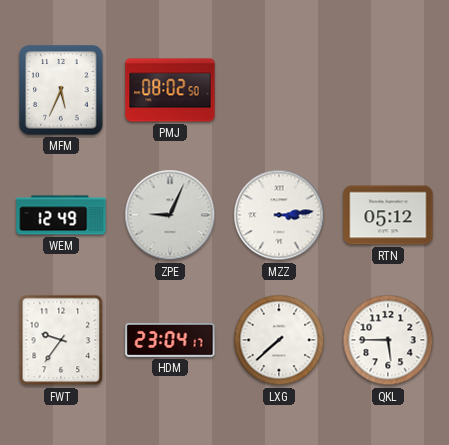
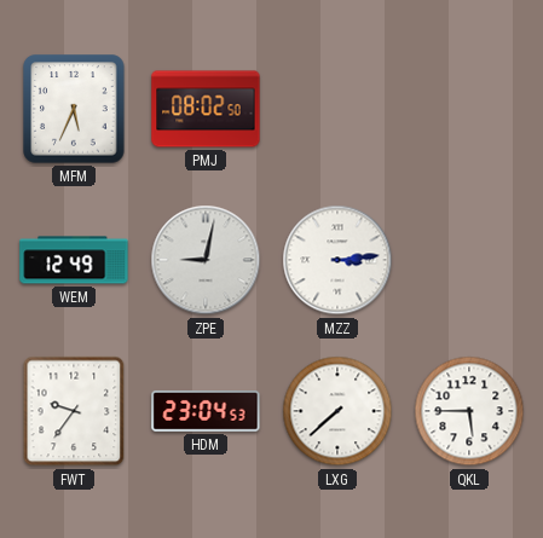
ZPE: 9:04 -> 9:02 (206, 260)
RTN: 05:12 -> none (388, 215)
HDM: 23:04:17 -> 23:04:53 (206, 411)
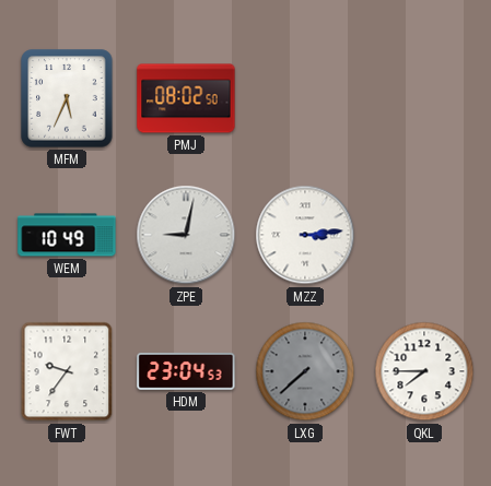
WEM: 12:49 -> 10:49 (67, 235)
LXG dial: white -> grey (305, 371)
QKL: 5:45 -> 7:45 (424, 371)
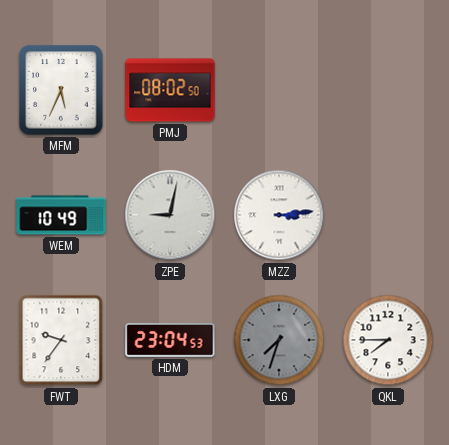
LXG: 7:38 -> 7:33 (279, 340)
